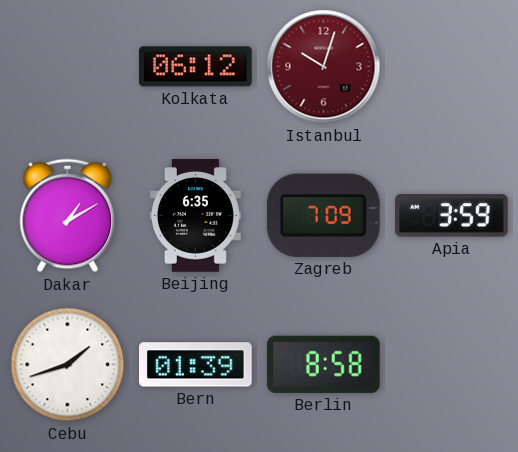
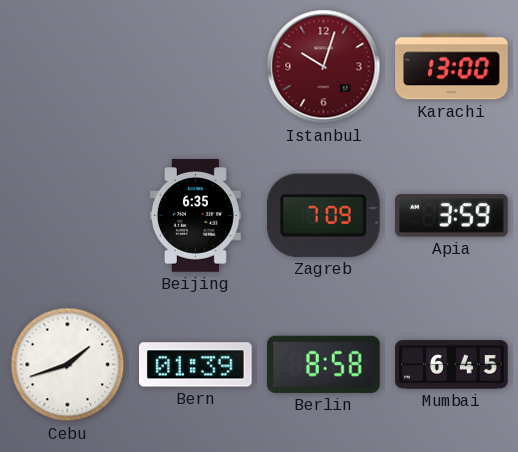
Kolkata: 06:12 -> none (196, 67)
Karachi: none -> 13:00 (452, 67)
Dakar: 1:10 -> none (68, 216)
Mumbai: none -> 6:45 (452, 365)
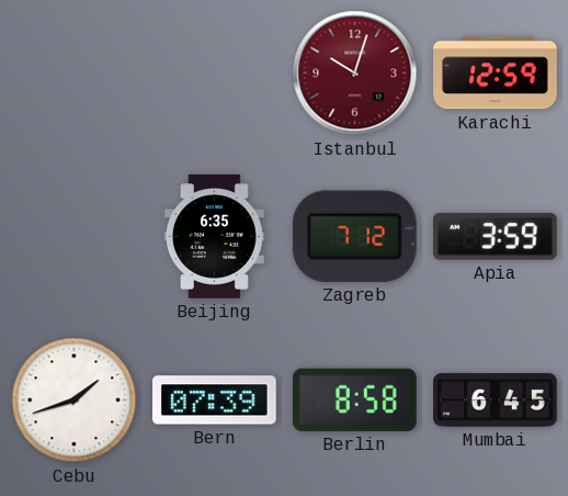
Karachi: 13:00 -> 12:59 (496, 74)
Zagreb: 7:09 -> 7:12 (354, 236)
Bern: 01:39 -> 07:39 (215, 401)
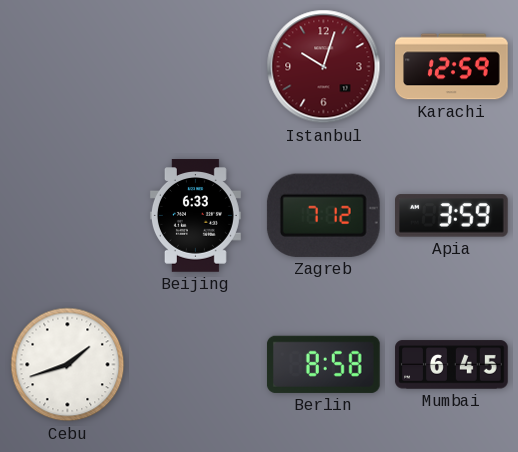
Beijing: 6:35 -> 6:33 (195, 216)
Bern: 07:39 -> none (215, 401)
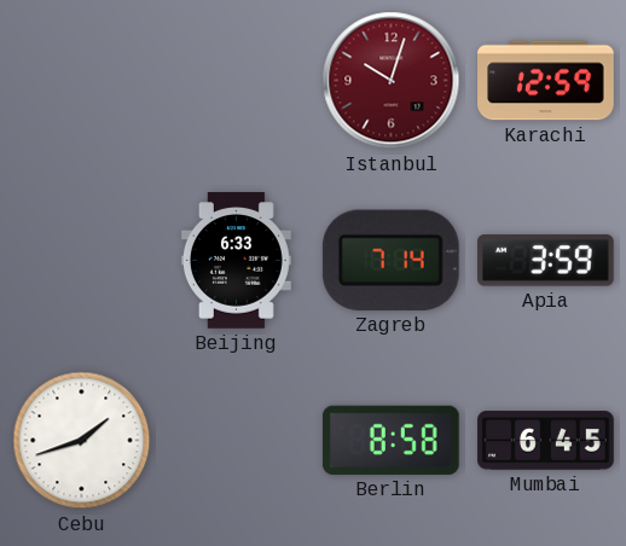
Zagreb: 7:12 -> 7:14 (390, 260)
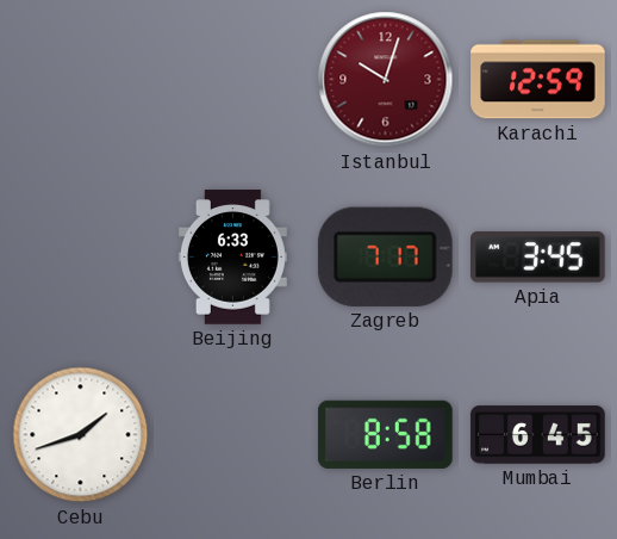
Zagreb: 7:14 -> 7:17 (385, 256)
Apia: 3:59 -> 3:45 (538, 258)
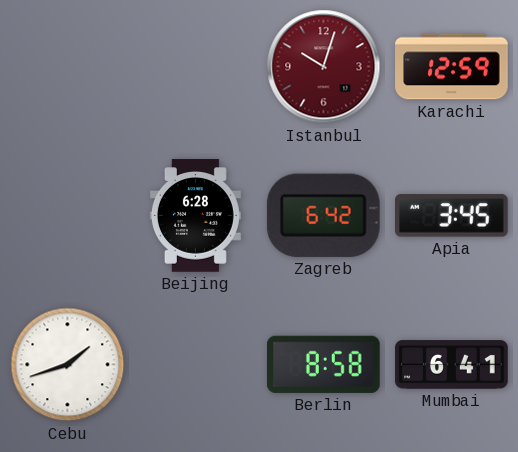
Beijing: 6:33 -> 6:28 (195, 216)
Zagreb: 7:17 -> 6:42 (323, 215)
Mumbai: 6:45 -> 6:41 (452, 365)
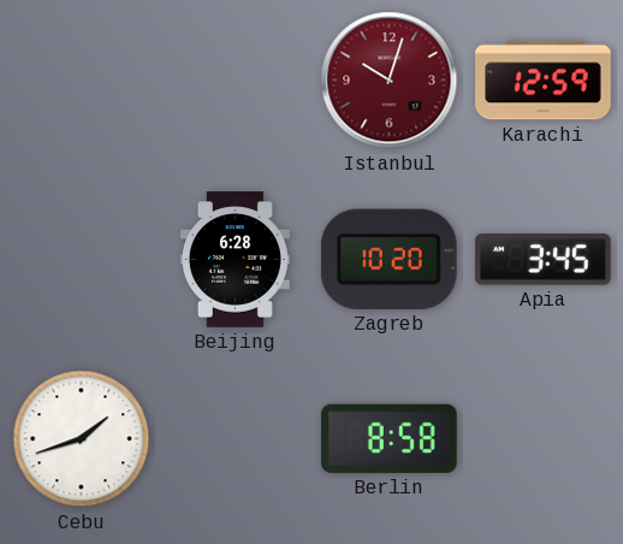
Zagreb: 6:42 -> 10:20 (388, 259)
Mumbai: 6:41 -> none (452, 365)
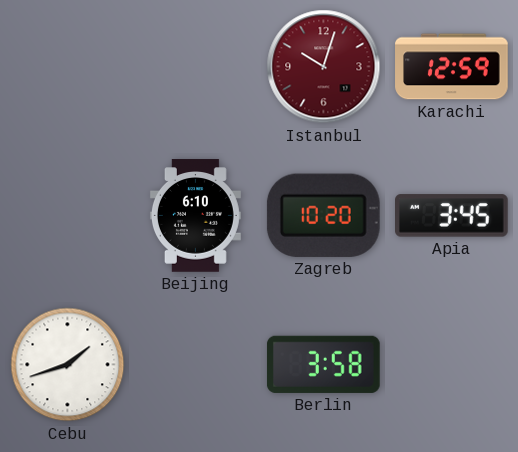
Beijing: 6:28 -> 6:10 (195, 216)
Berlin: 8:58 -> 3:58 (323, 364)
